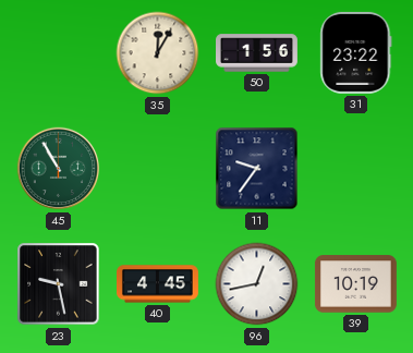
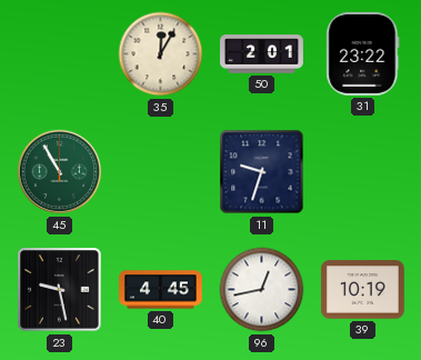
50: 1:56 -> 2:01 (262, 54)
11: 9:36 -> 9:33 (262, 172)
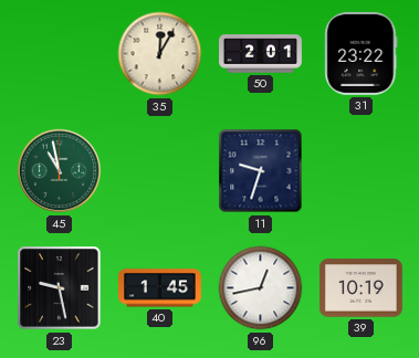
45: 10:55 -> 10:58 (60, 171)
40: 4:45 -> 1:45 (160, 288)
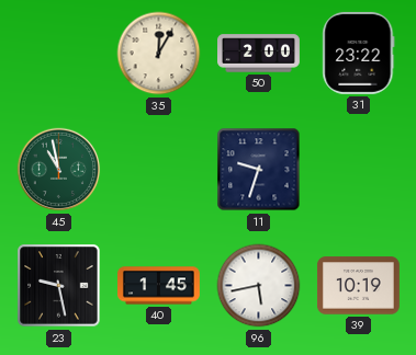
50: 2:01 -> 2:00 (259, 54)
96: 12:43 -> 5:43 (259, 286)
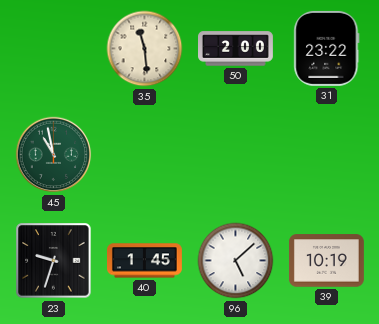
35: 12:05 -> 11:29 (145, 49)
11: 9:33 -> none (259, 170)
23: 9:28 -> 9:33 (54, 261)
96: 5:43 -> 5:08 (236, 261)
